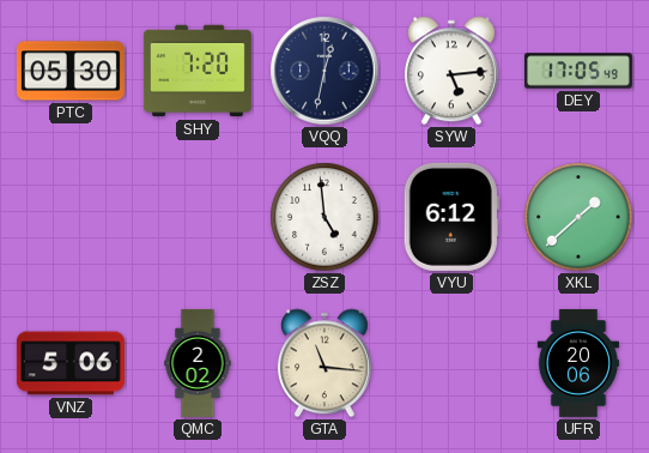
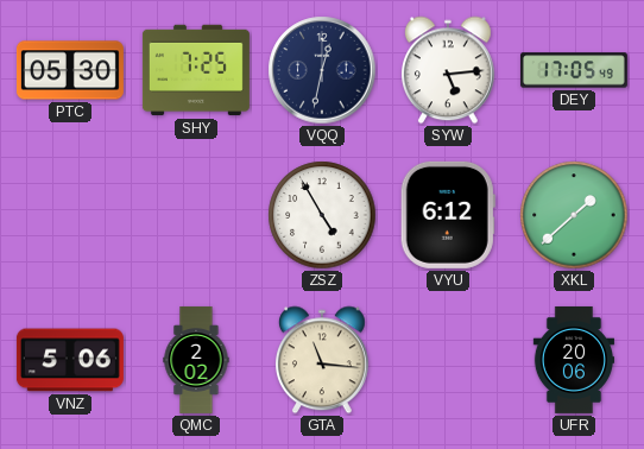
SHY: 7:20 -> 7:25 (196, 70)
ZSZ: 4:59 -> 4:55 (322, 215)
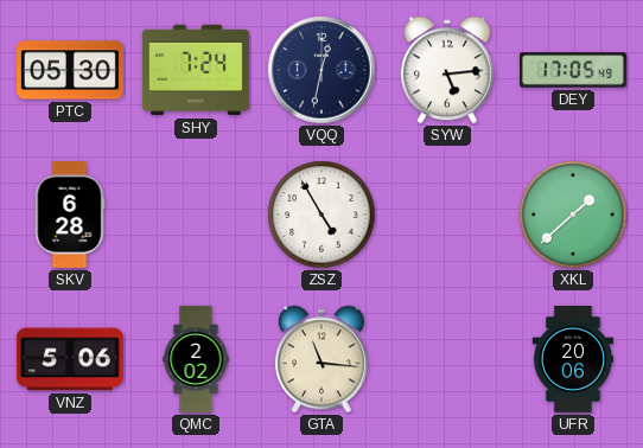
SHY: 7:25 -> 7:24 (196, 70)
SKV: none -> 6:28 (70, 215)
VYU: 6:12 -> none (448, 215)
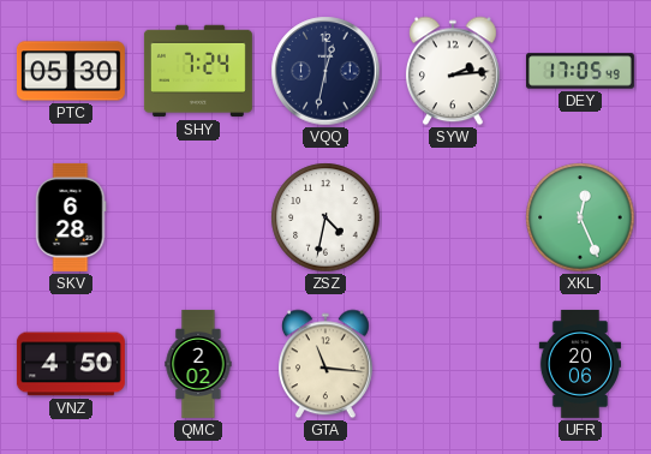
SYW: 5:14 -> 2:14 (453, 71)
ZSZ: 4:55 -> 4:32 (325, 217)
XKL: 1:38 -> 12:26 (580, 217)
VNZ: 5:06 -> 4:50 (71, 364)
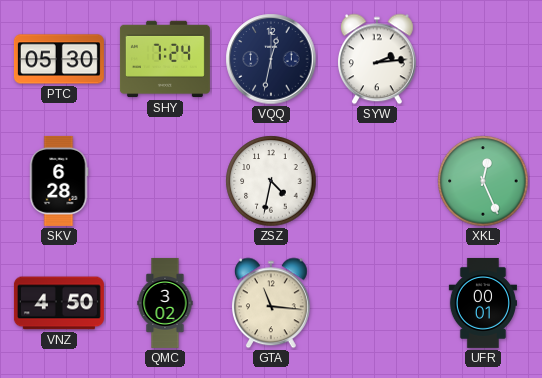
DEY: 17:05 -> none (580, 71)
QMC: 2:02 -> 3:02 (165, 303)
UFR: 20:06 -> 00:01 (482, 303)
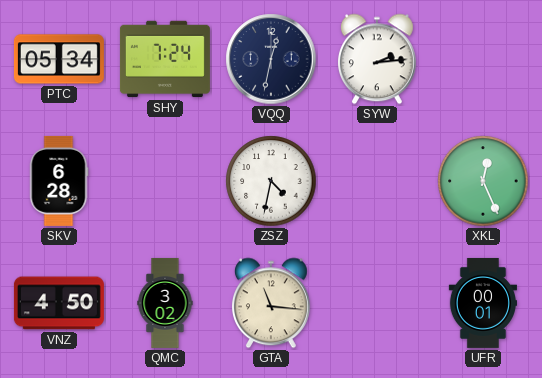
PTC: 05:30 -> 05:34 (59, 59)
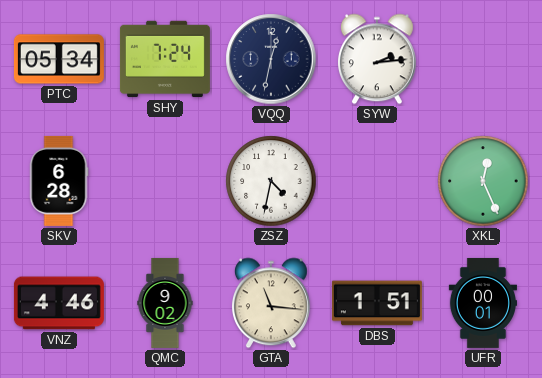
VNZ: 4:50 -> 4:46 (59, 303)
QMC: 3:02 -> 9:02 (165, 303)
DBS: none -> 1:51 (377, 303)
